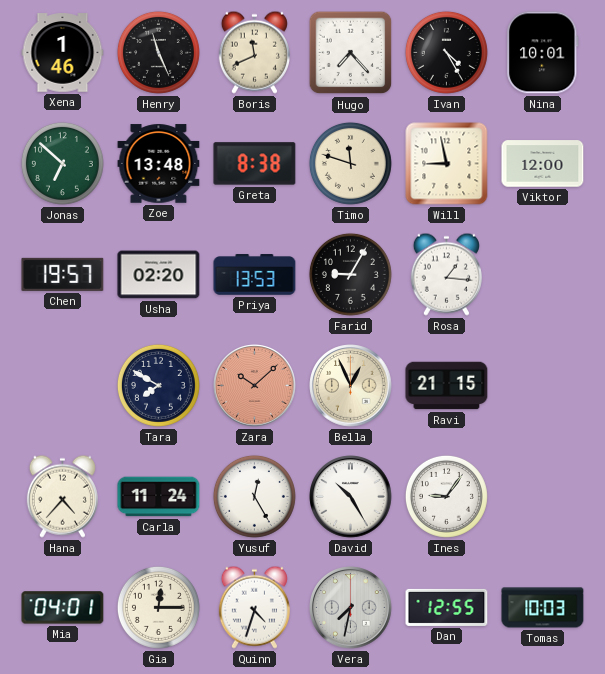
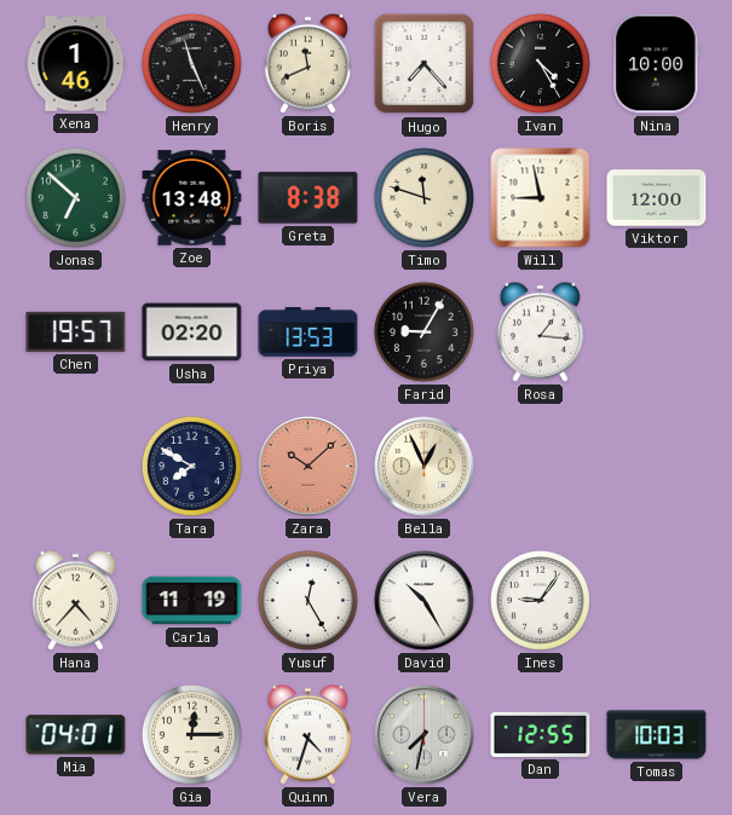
Nina: 10:01 -> 10:00 (657, 64)
Ravi: 21:15 -> none (447, 386)
Carla: 11:24 -> 11:19 (192, 601)
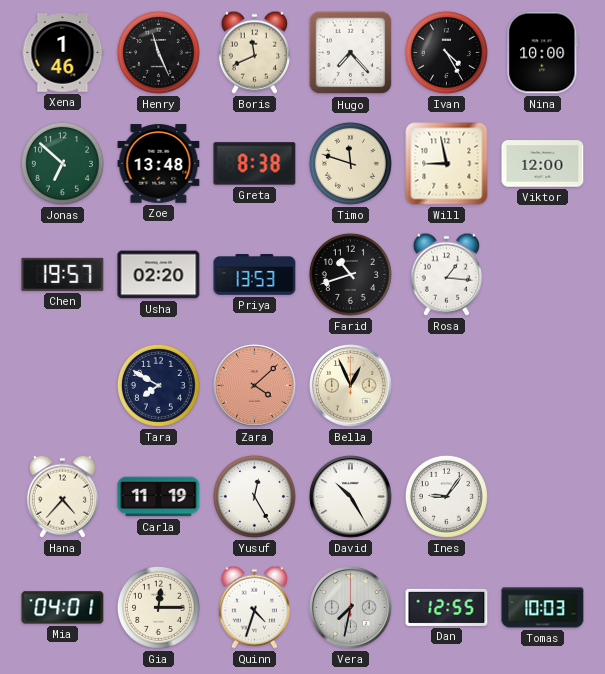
Farid: 9:05 -> 10:42 (350, 274)
Zara: 10:08 -> 4:08 (255, 386)
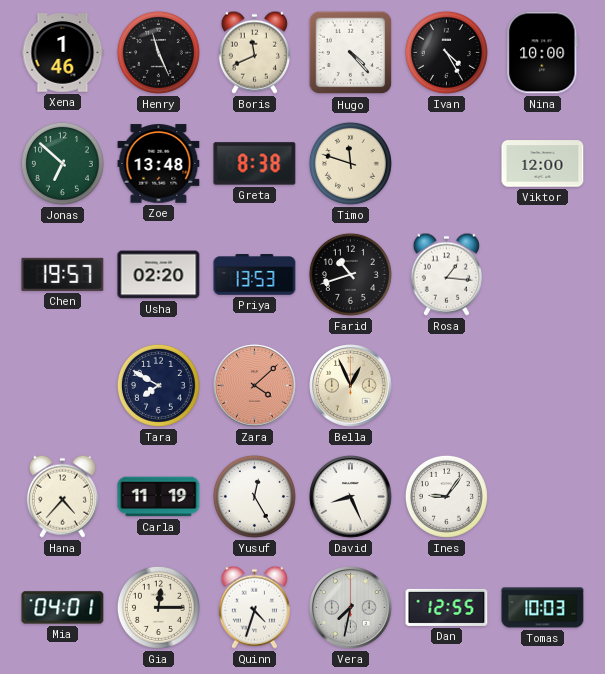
Hugo: 7:23 -> 4:23 (351, 53)
Will: 8:58 -> none (447, 164)
David: 10:25 -> 8:26 (351, 497)
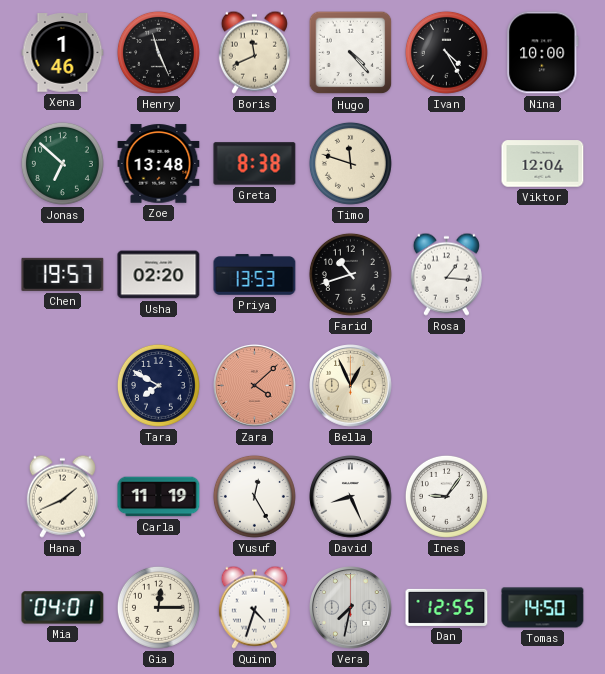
Viktor: 12:00 -> 12:04 (543, 164)
Hana: 4:37 -> 1:41 (62, 496)
Tomas: 10:03 -> 14:50 (543, 608)
